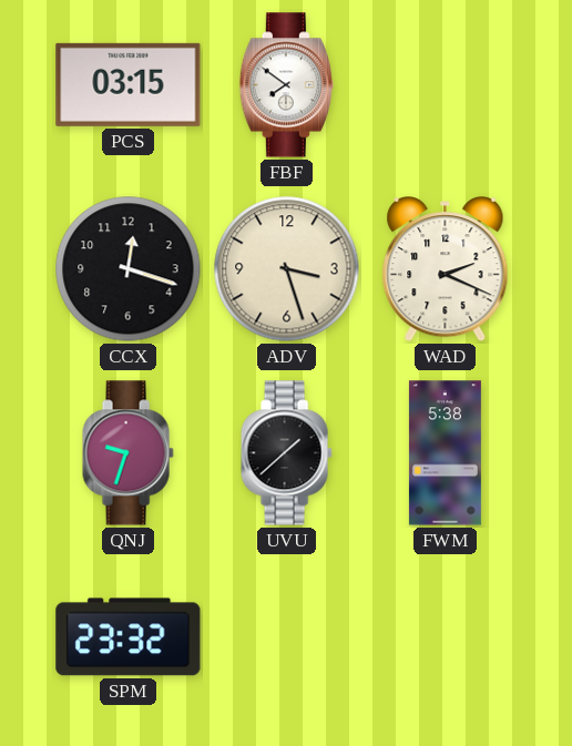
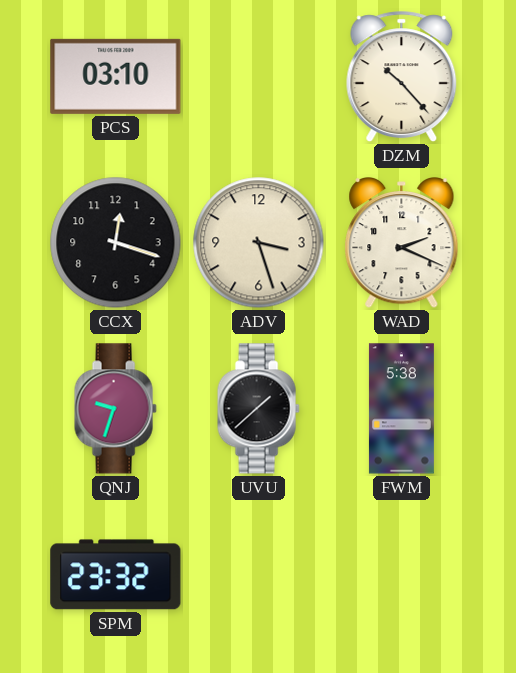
PCS: 03:15 -> 03:10 (116, 76)
FBF: 7:51 -> none (286, 85)
DZM: none -> 10:23 (402, 77)
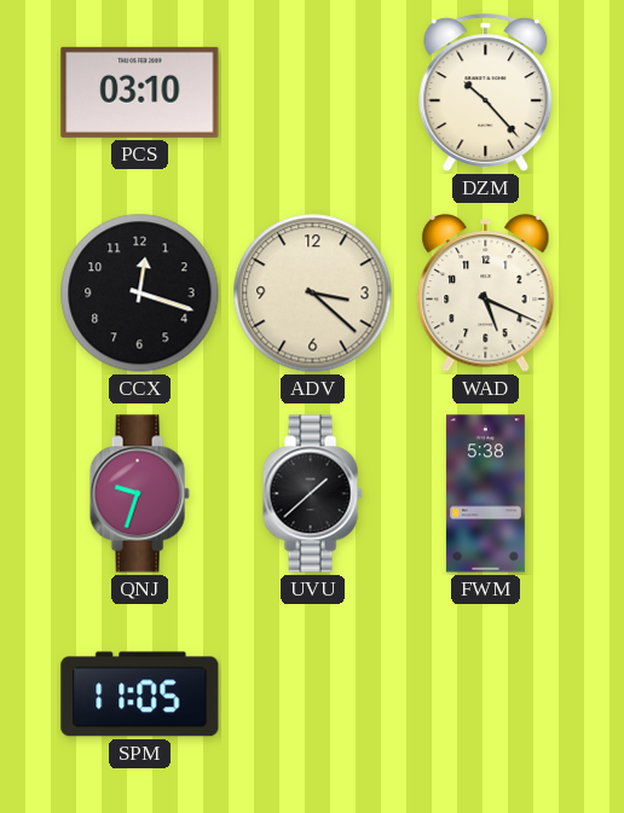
ADV: 3:27 -> 3:22 (313, 294)
WAD: 2:19 -> 5:19 (486, 295)
SPM: 23:32 -> 11:05 (140, 695)
